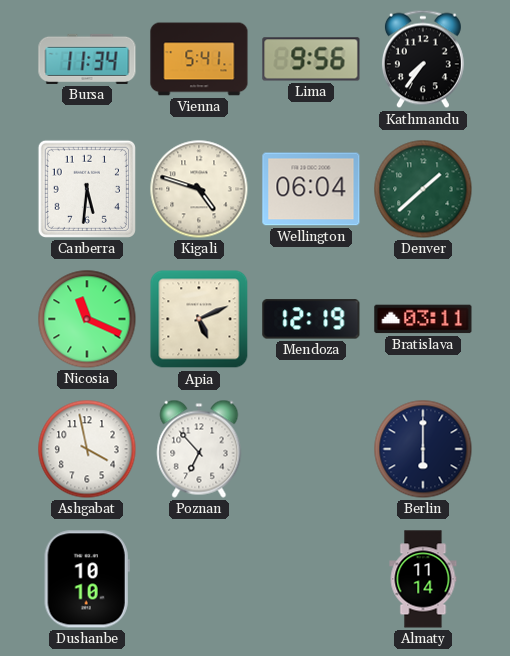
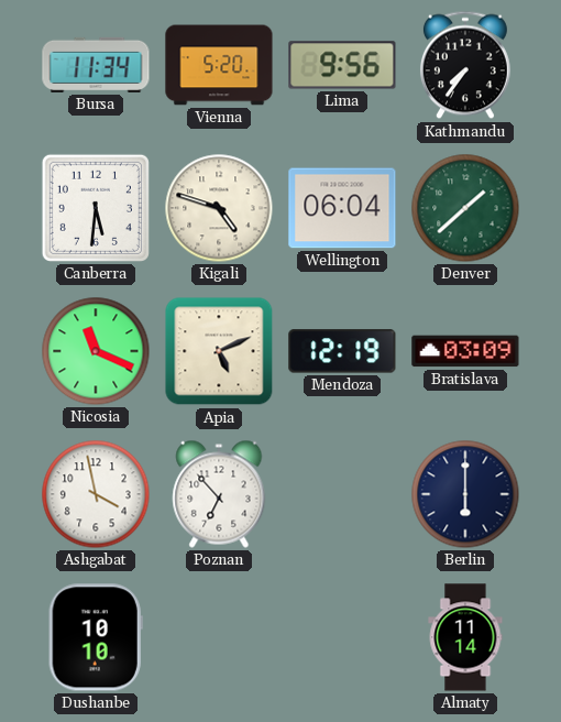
Vienna: 5:41 -> 5:20 (219, 65)
Bratislava: 03:11 -> 03:09 (465, 351)
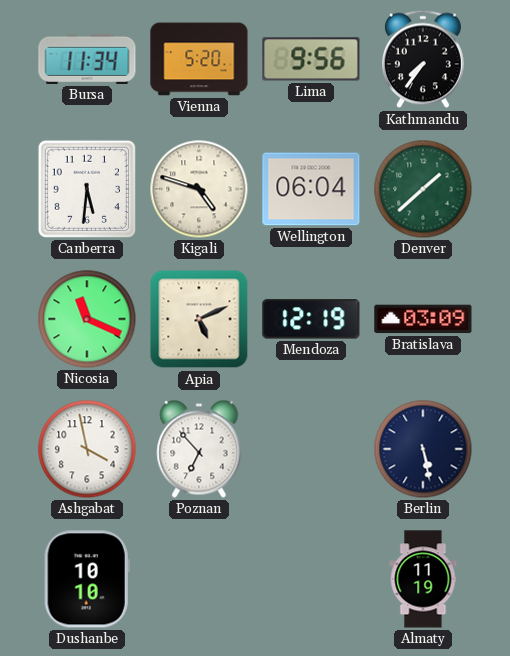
Berlin: 6:00 -> 5:28 (423, 449)
Almaty: 11:14 -> 11:19 (423, 579)
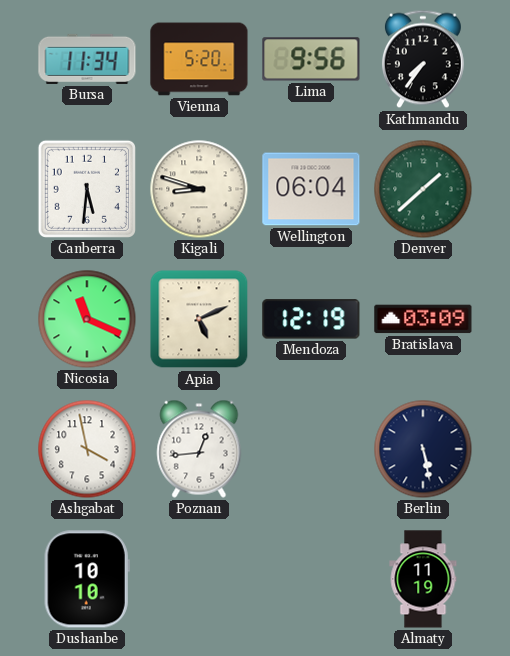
Kigali: 4:48 -> 8:48 (199, 189)
Poznan: 6:53 -> 12:44 (199, 449)
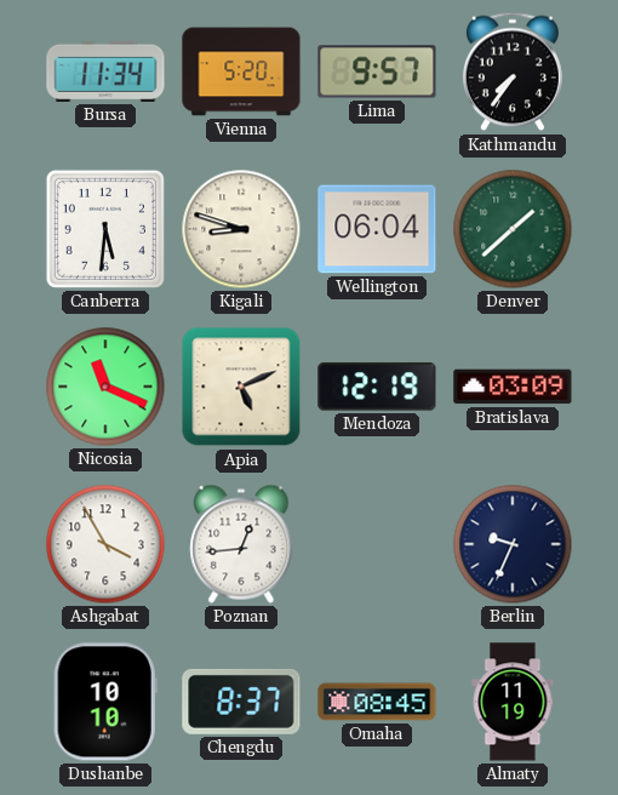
Lima: 9:56 -> 9:57 (377, 72)
Ashgabat: 3:58 -> 3:55 (105, 544)
Berlin: 5:28 -> 9:34 (513, 544)
Chengdu: none -> 8:37 (241, 702)
Omaha: none -> 08:45 (377, 702)
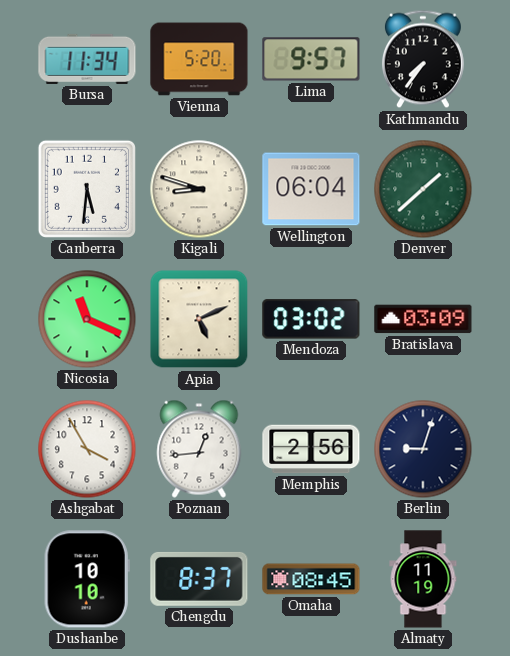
Mendoza: 12:19 -> 03:02 (311, 319)
Memphis: none -> 2:56 (311, 449)
Berlin: 9:34 -> 9:03 (423, 449)
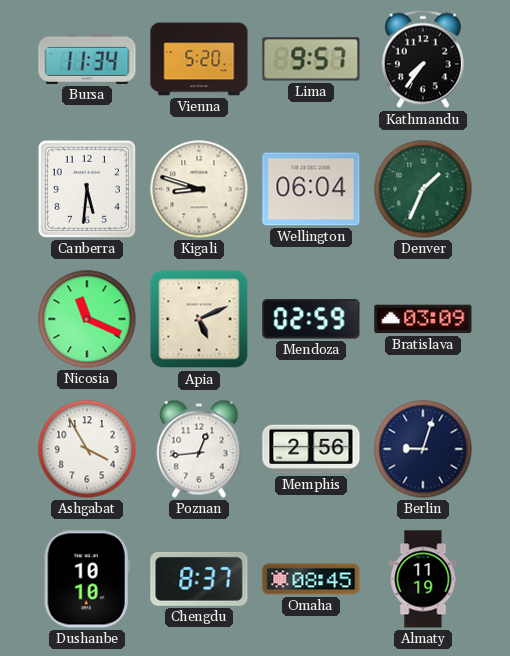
Denver: 1:38 -> 1:34 (423, 189)
Mendoza: 03:02 -> 02:59 (311, 319)
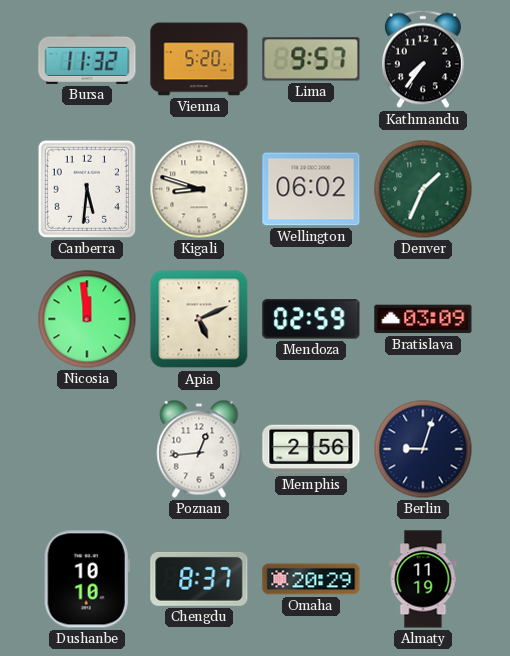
Bursa: 11:34 -> 11:32 (87, 59)
Wellington: 06:04 -> 06:02 (311, 189)
Nicosia: 11:19 -> 11:59 (87, 319)
Ashgabat: 3:55 -> none (87, 449)
Omaha: 08:45 -> 20:29 (311, 579)
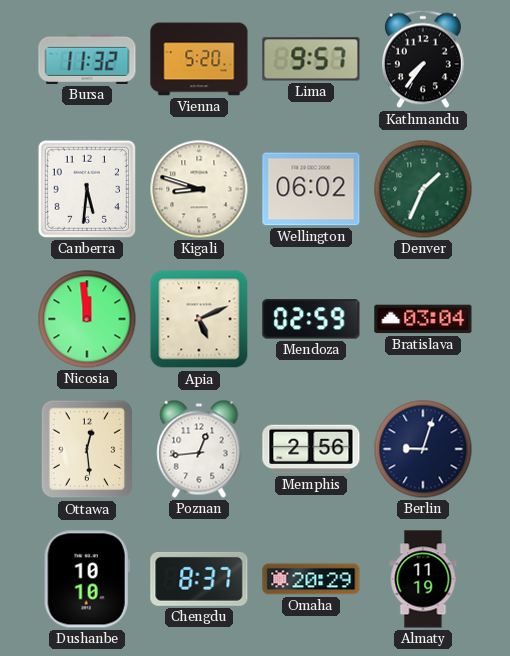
Bratislava: 03:09 -> 03:04 (423, 319)
Ottawa: none -> 12:29 (87, 449)
